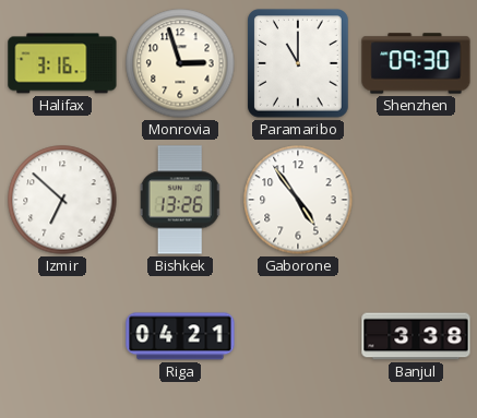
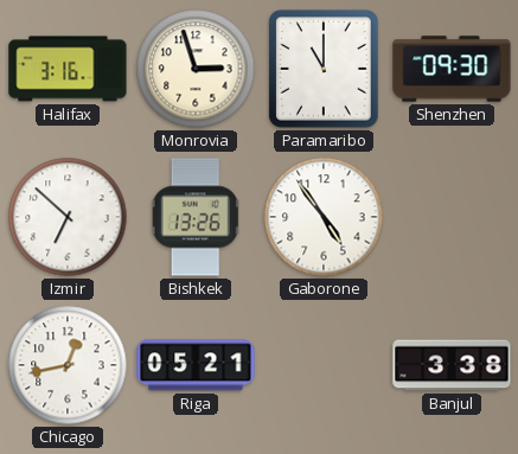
Chicago: none -> 12:43 (68, 365)
Riga: 04:21 -> 05:21 (196, 365)
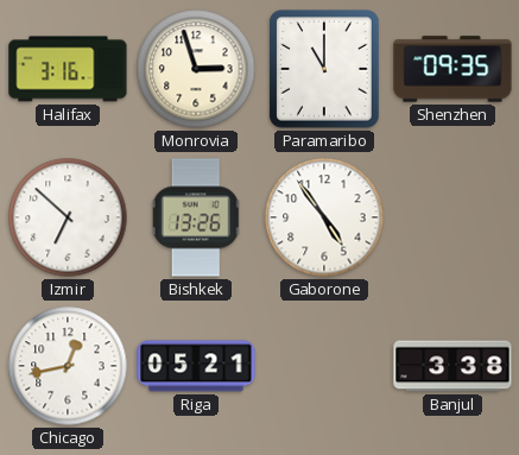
Shenzhen: 09:30 -> 09:35 (452, 69)
